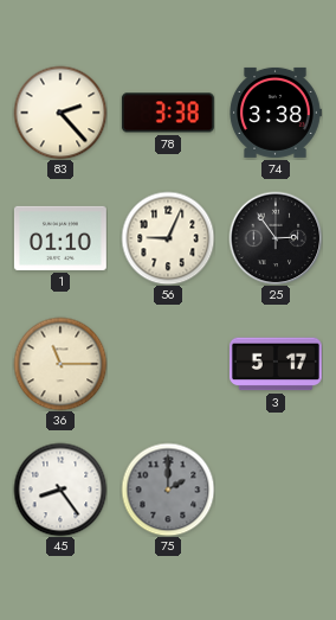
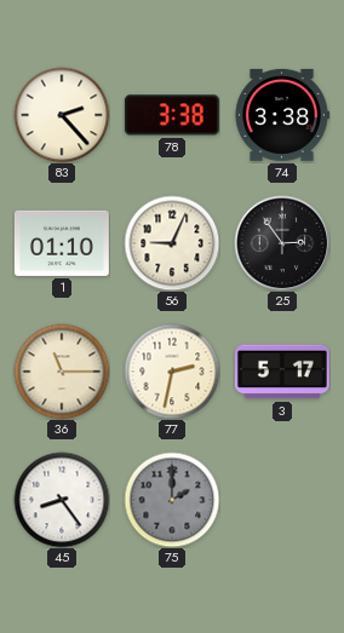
77: none -> 2:32 (172, 372)
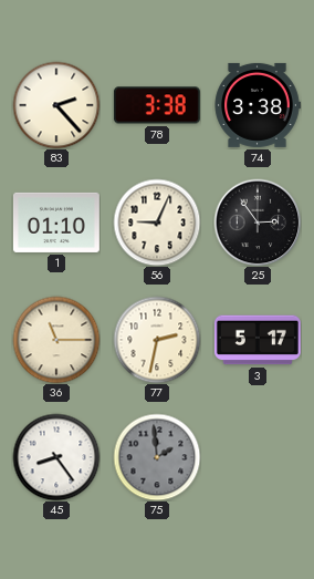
75: 2:00 -> 1:59 (157, 457)
